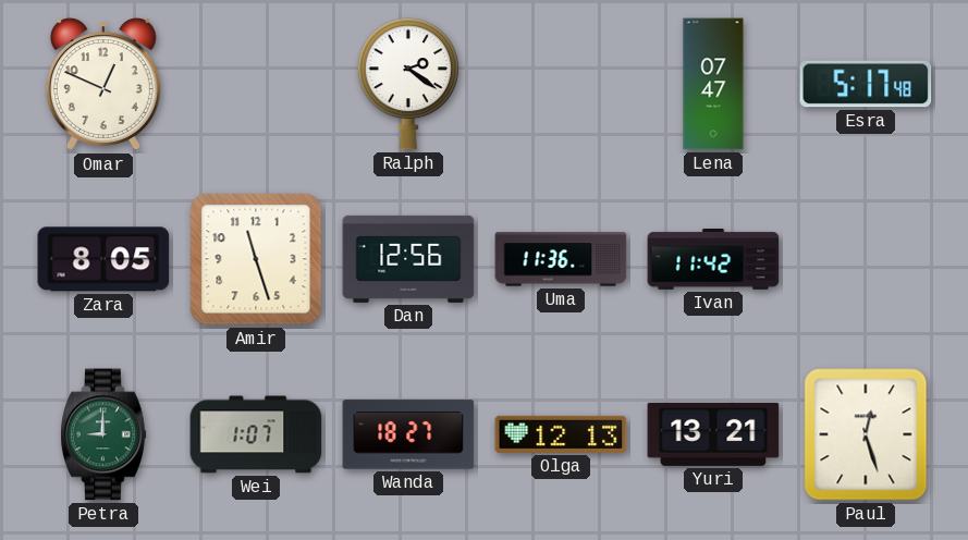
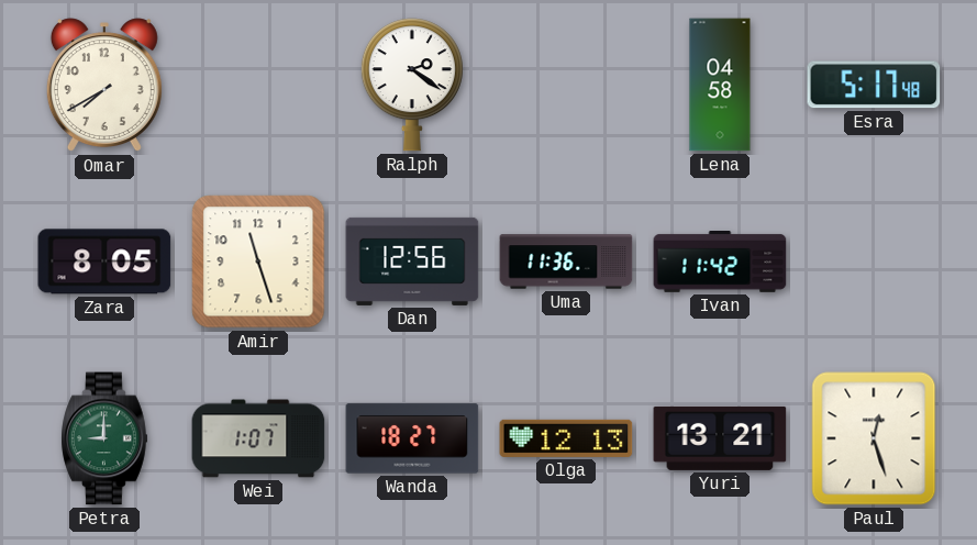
Omar: 12:49 -> 7:40 (104, 86)
Lena: 07:47 -> 04:58 (720, 85)
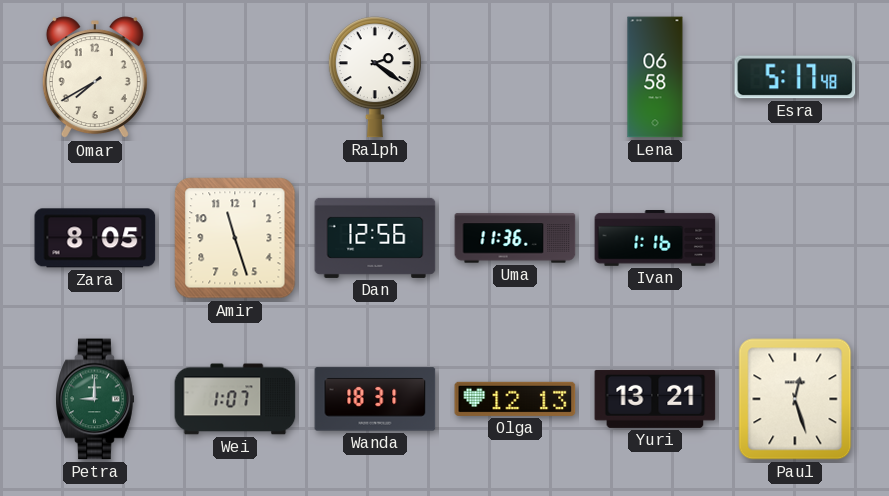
Lena: 04:58 -> 06:58 (655, 77)
Ivan: 11:42 -> 1:16 (655, 239)
Wanda: 18:27 -> 18:31 (375, 399)
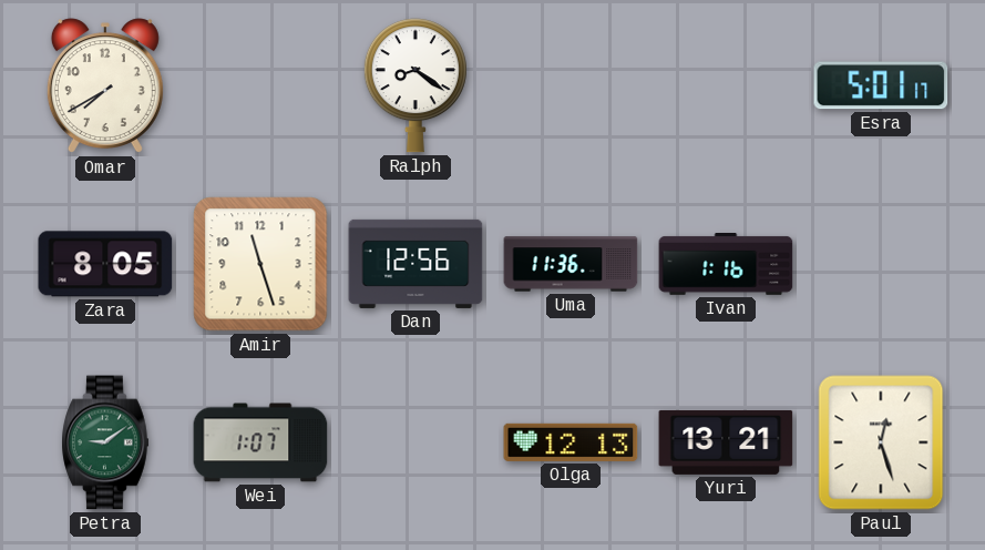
Ralph: 2:21 -> 8:21 (415, 85)
Lena: 06:58 -> none (655, 77)
Esra: 5:17 -> 5:01 (881, 85)
Petra: 9:00 -> 9:09 (105, 442)
Wanda: 18:31 -> none (375, 399)
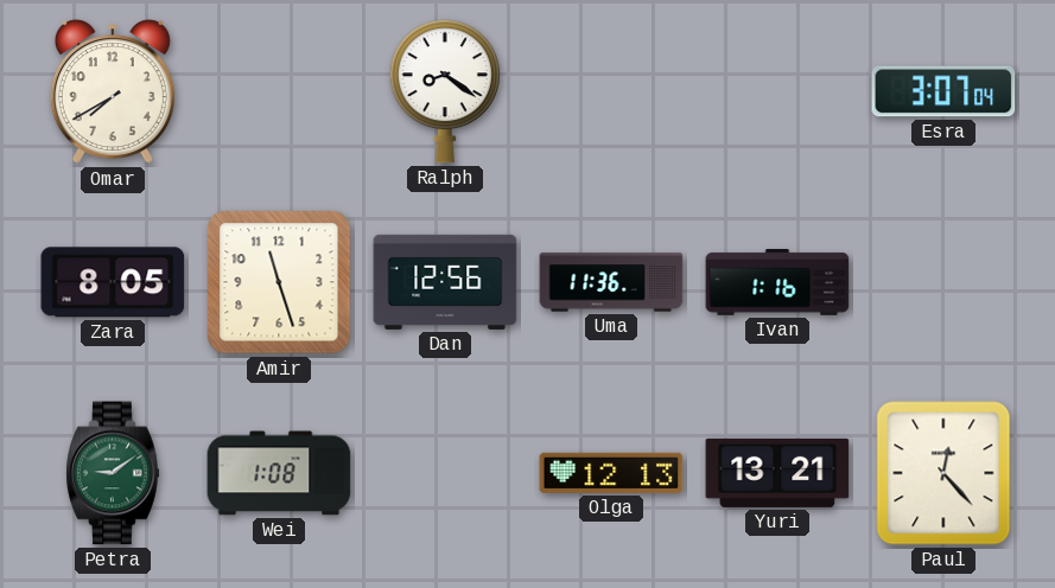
Esra: 5:01 -> 3:07 (943, 91)
Wei: 1:07 -> 1:08 (279, 473)
Paul: 12:27 -> 12:23 (943, 473)
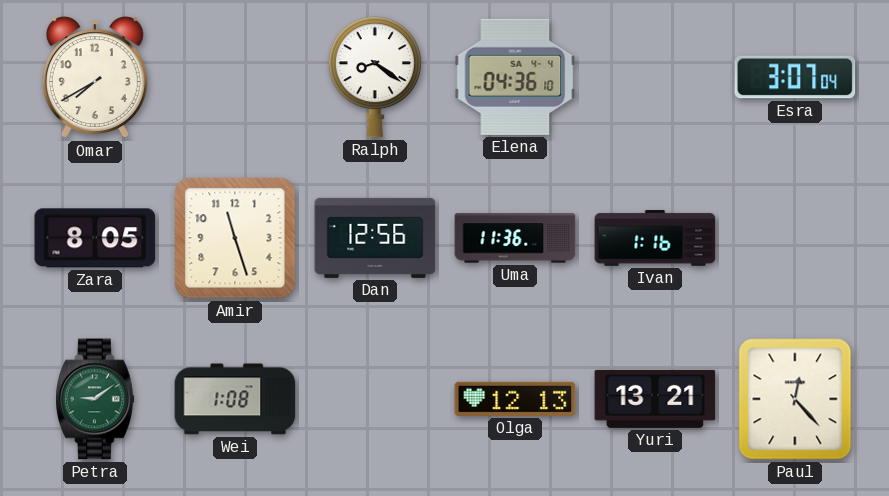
Elena: none -> 04:36 (515, 77)
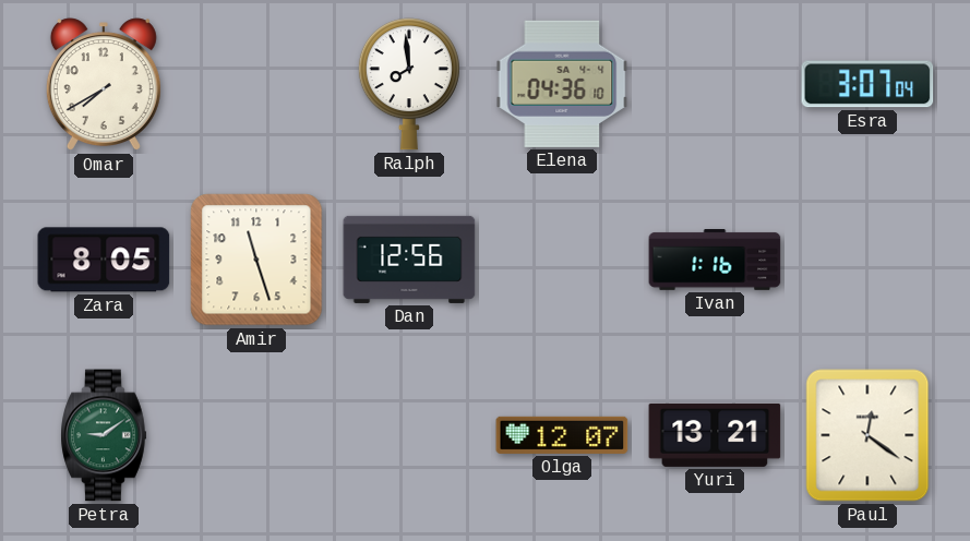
Ralph: 8:21 -> 7:59 (409, 84)
Uma: 11:36 -> none (515, 238)
Wei: 1:08 -> none (235, 399)
Olga: 12:13 -> 12:07 (562, 435)
Paul: 12:23 -> 12:21 (867, 435)
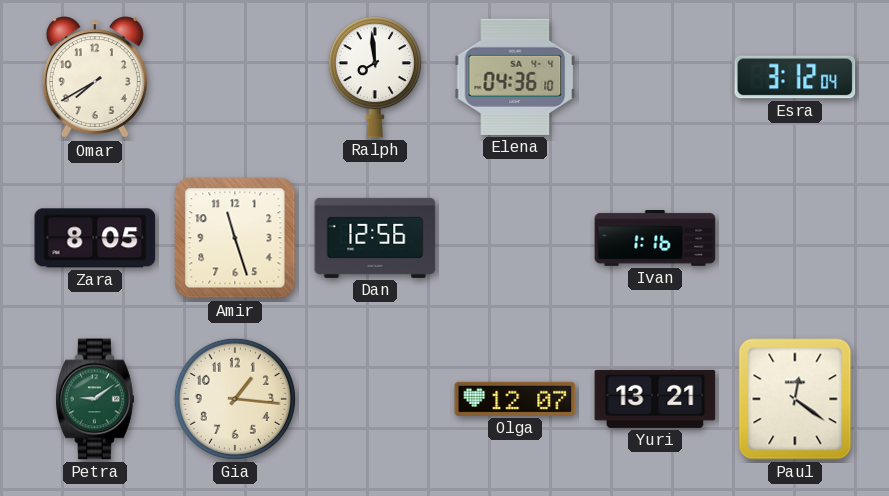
Esra: 3:07 -> 3:12 (795, 77)
Gia: none -> 1:16 (235, 399)
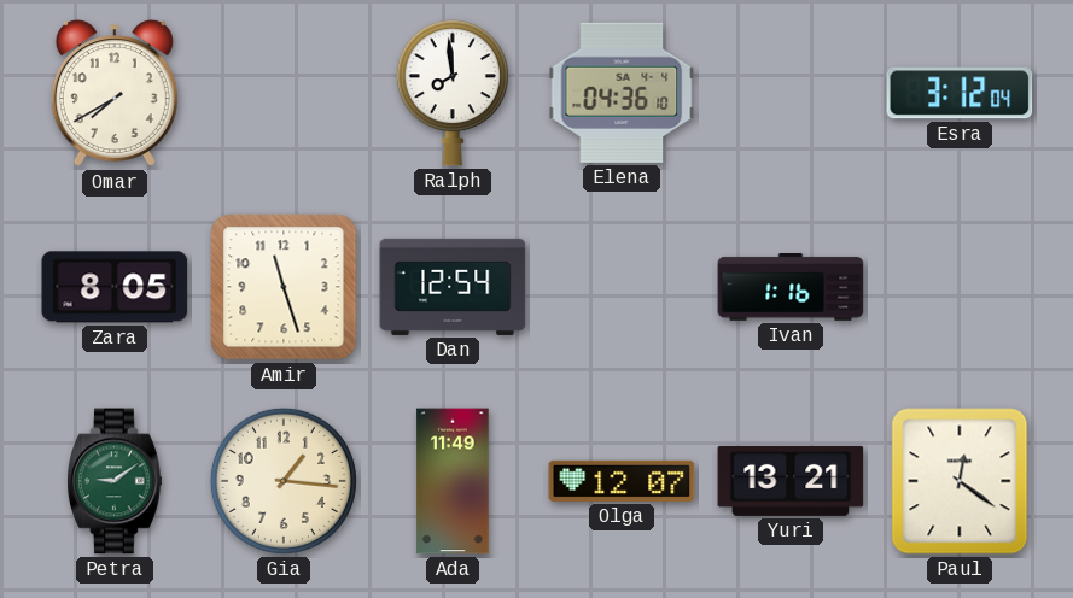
Dan: 12:56 -> 12:54 (453, 287)
Ada: none -> 11:49 (453, 481)
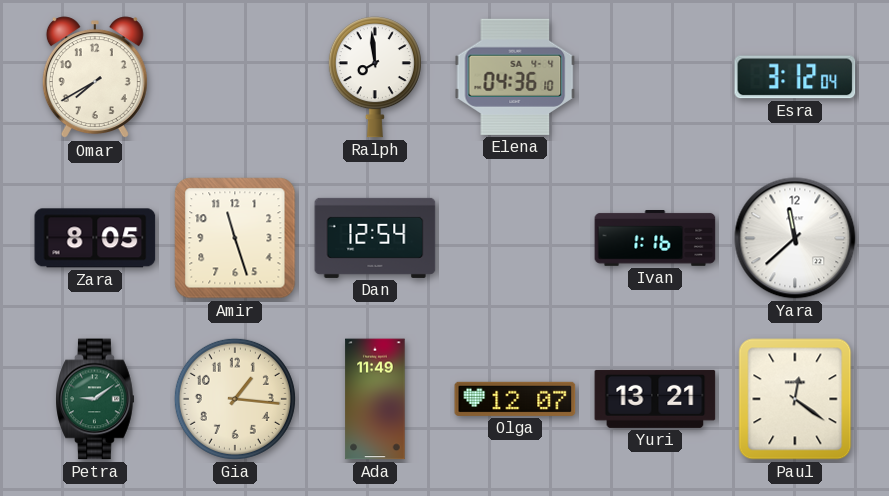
Yara: none -> 11:38 (795, 238)
